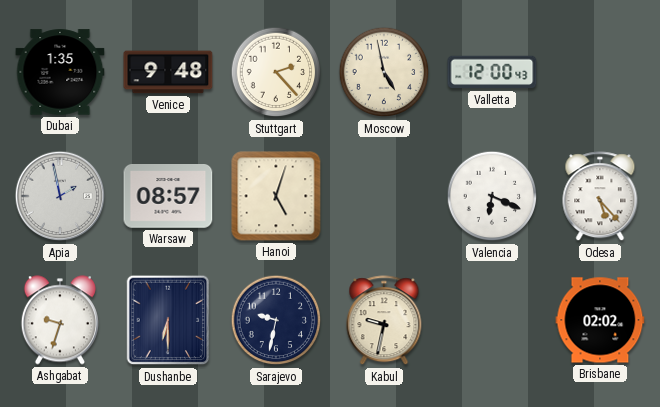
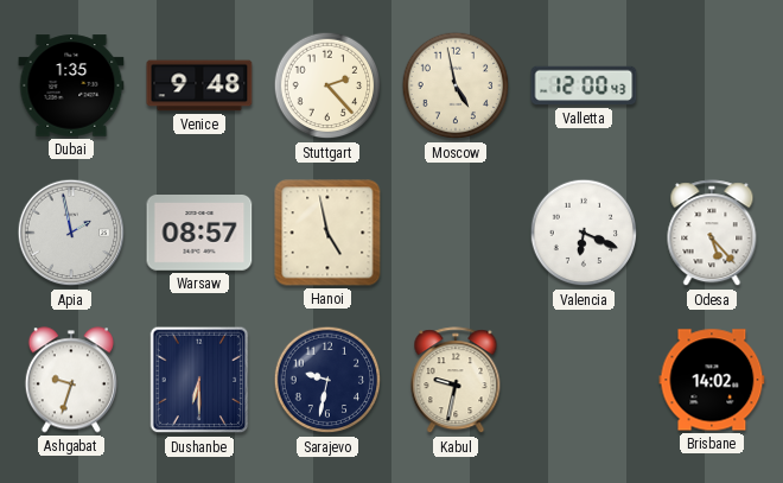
Hanoi: 5:03 -> 4:58 (327, 233)
Brisbane: 02:02 -> 14:02 (712, 380)
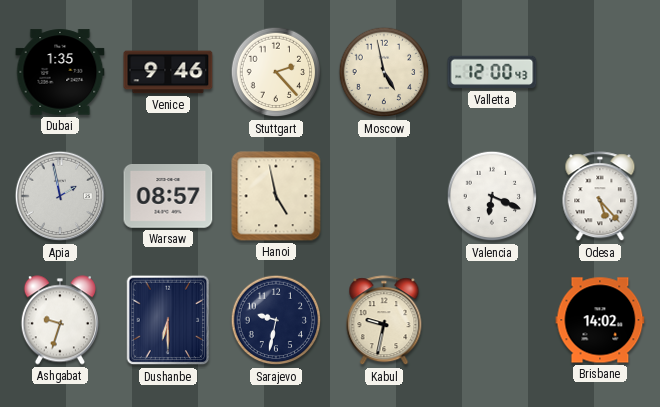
Venice: 9:48 -> 9:46 (168, 72)
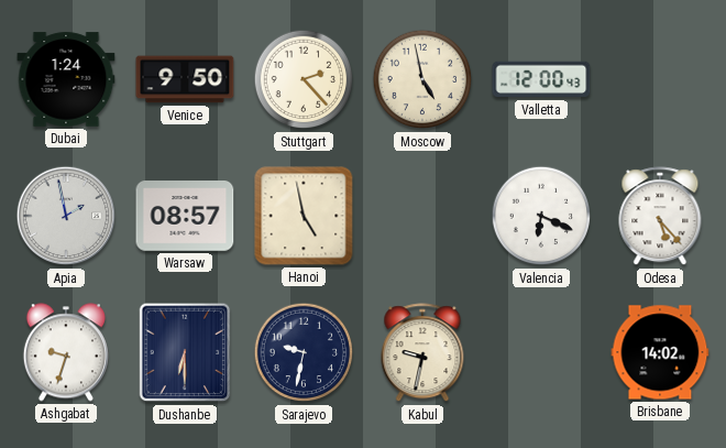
Dubai: 1:35 -> 1:24 (66, 79)
Venice: 9:46 -> 9:50 (185, 79)
